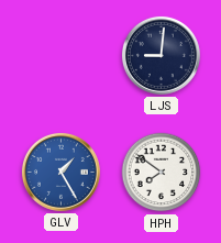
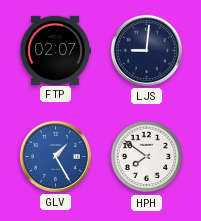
FTP: none -> 02:07 (55, 50)
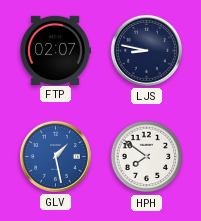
LJS: 9:01 -> 8:47 (146, 50)
GLV: 1:25 -> 1:28 (55, 156)
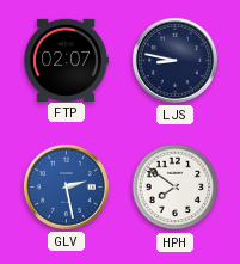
GLV: 1:28 -> 2:28 (66, 186)
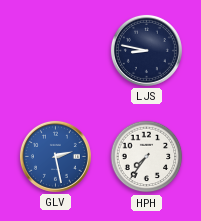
FTP: 02:07 -> none (66, 60)
HPH: 7:51 -> 7:36 (147, 157)
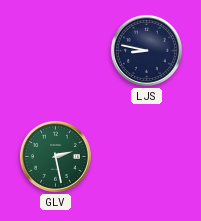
GLV dial: blue -> green (55, 156)
HPH: 7:36 -> none (147, 157)
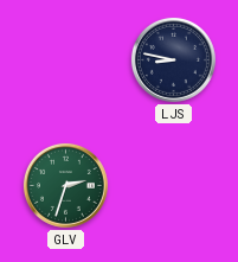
GLV: 2:28 -> 2:33 (65, 185)
